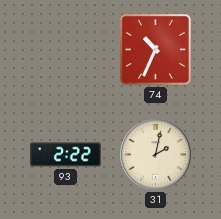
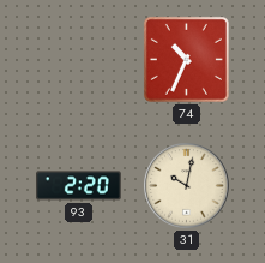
93: 2:22 -> 2:20 (79, 186)
31: 2:02 -> 10:02 (187, 186)
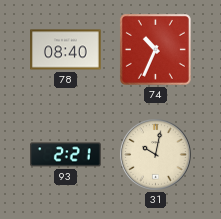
78: none -> 08:40 (66, 50)
93: 2:20 -> 2:21 (66, 155)
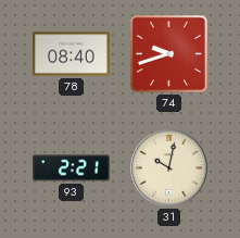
74: 10:34 -> 9:42 (168, 53)
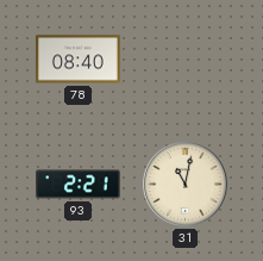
74: 9:42 -> none (168, 53)
31: 10:02 -> 11:02 (186, 185)
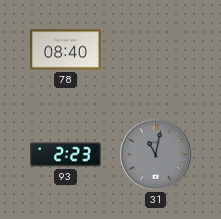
93: 2:21 -> 2:23 (66, 155)
31 dial: cream -> grey (156, 155)
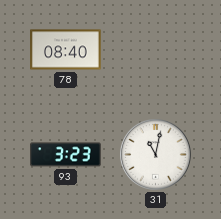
93: 2:23 -> 3:23 (66, 155)
31 dial: grey -> white (156, 155)
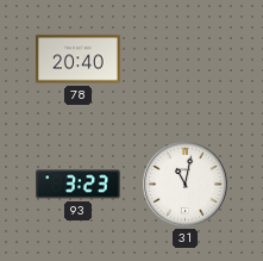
78: 08:40 -> 20:40 (79, 60)
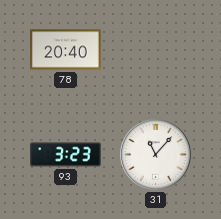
31: 11:02 -> 11:07 (156, 155)
